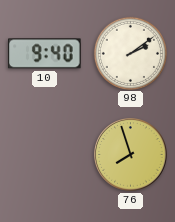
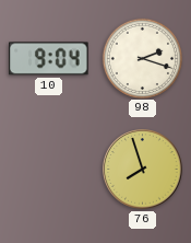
10: 9:40 -> 9:04 (49, 59)
98: 2:09 -> 2:18 (142, 58)
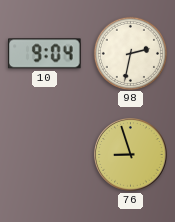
98: 2:18 -> 2:32 (130, 53)
76: 7:57 -> 8:57 (131, 155)
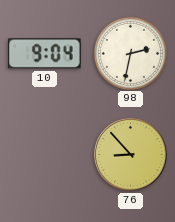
76: 8:57 -> 8:53 (131, 155)
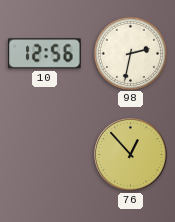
10: 9:04 -> 12:56 (45, 54)
76: 8:53 -> 12:53 (131, 155)
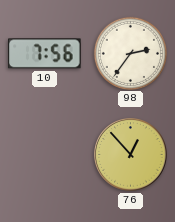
10: 12:56 -> 7:56 (45, 54)
98: 2:32 -> 2:36 (130, 53)
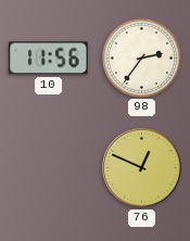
10: 7:56 -> 11:56 (49, 59)
76: 12:53 -> 12:49 (142, 168)
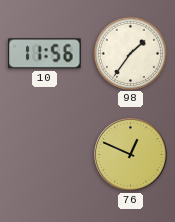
98: 2:36 -> 1:36 (130, 53)
